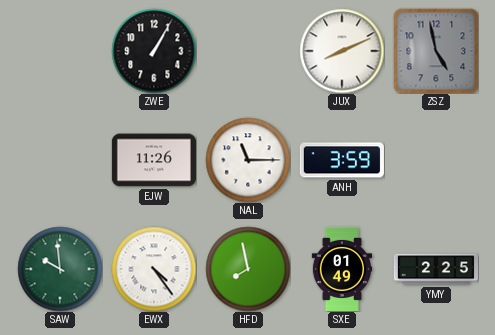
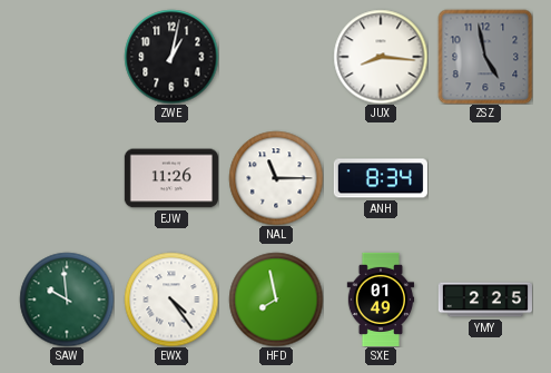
ZWE: 1:05 -> 1:02 (171, 57)
JUX: 8:11 -> 8:16 (381, 57)
ANH: 3:59 -> 8:34 (381, 178)
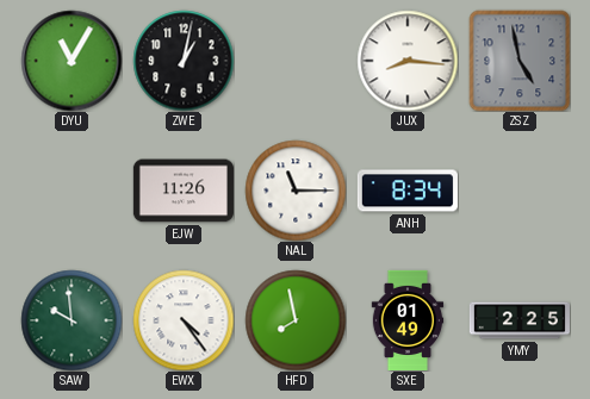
DYU: none -> 11:05 (72, 61)
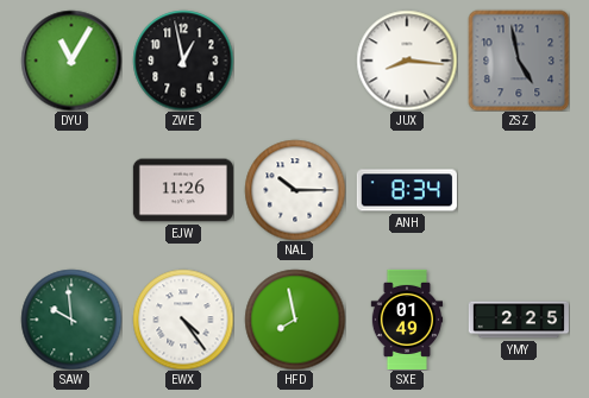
ZWE: 1:02 -> 12:58 (183, 61)
NAL: 11:15 -> 10:15 (295, 190)
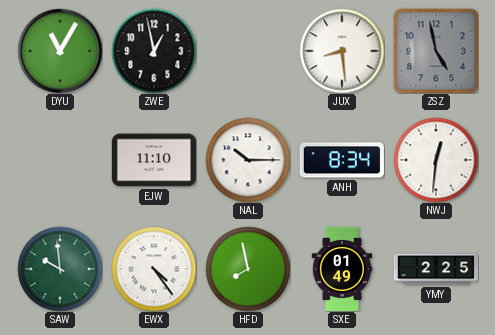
JUX: 8:16 -> 8:29 (342, 51)
EJW: 11:26 -> 11:10 (154, 160)
NWJ: none -> 12:31 (436, 160)
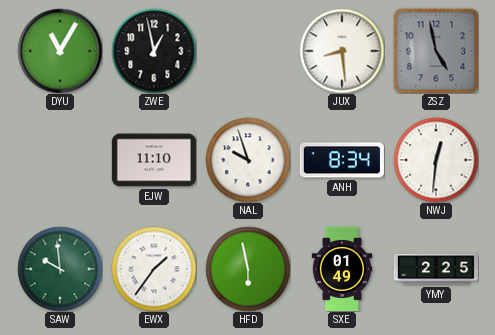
NAL: 10:15 -> 9:57 (248, 160)
EWX: 4:24 -> 1:36 (154, 269)
HFD: 7:58 -> 5:58 (248, 269)
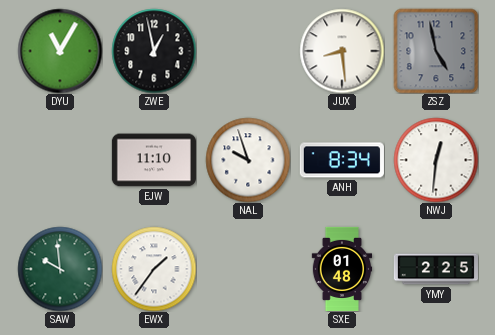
HFD: 5:58 -> none (248, 269)
SXE: 01:49 -> 01:48 (342, 268)
